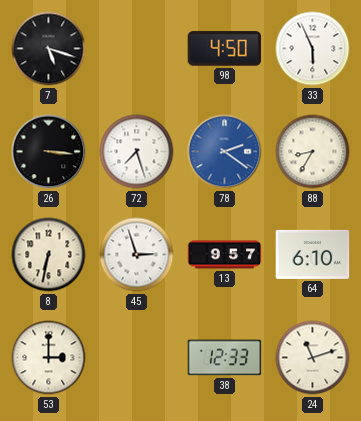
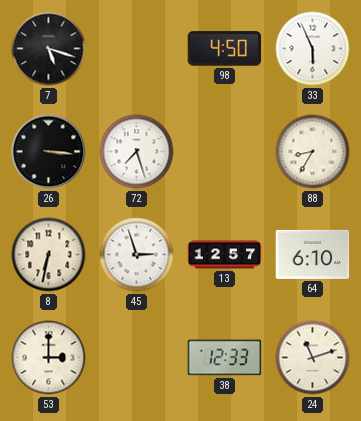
78: 2:21 -> none (225, 152)
13: 9:57 -> 12:57 (225, 255)
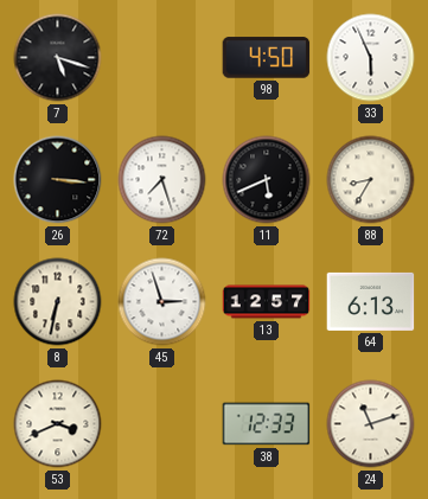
11: none -> 5:41 (267, 180)
64: 6:10 -> 6:13 (371, 301)
53: 3:00 -> 3:41 (58, 424)
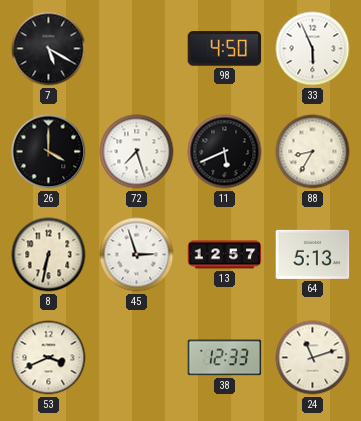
7: 5:18 -> 5:20 (49, 49)
26: 3:16 -> 4:00 (49, 152)
64: 6:13 -> 5:13 (313, 254)
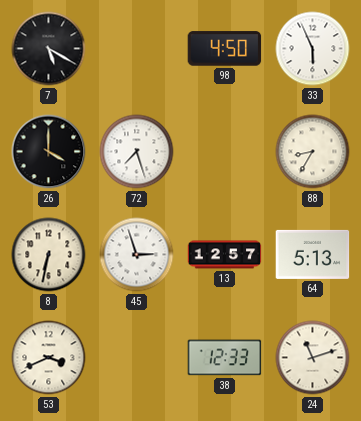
11: 5:41 -> none (225, 152)
